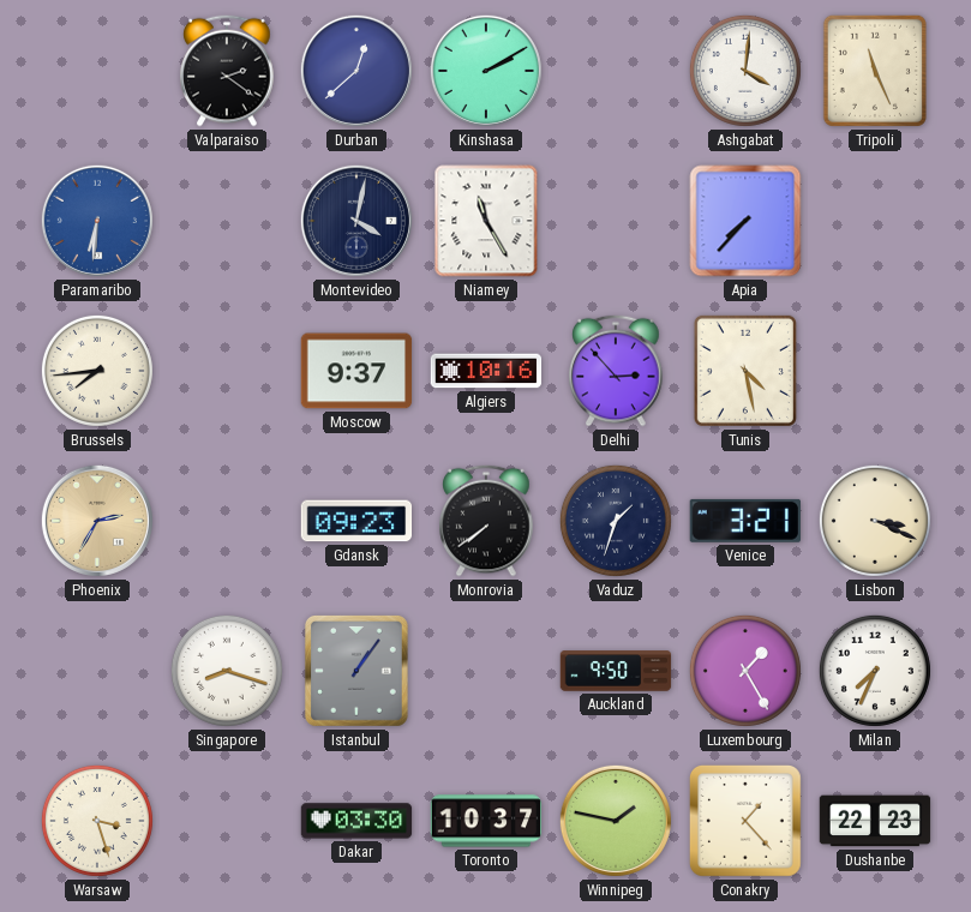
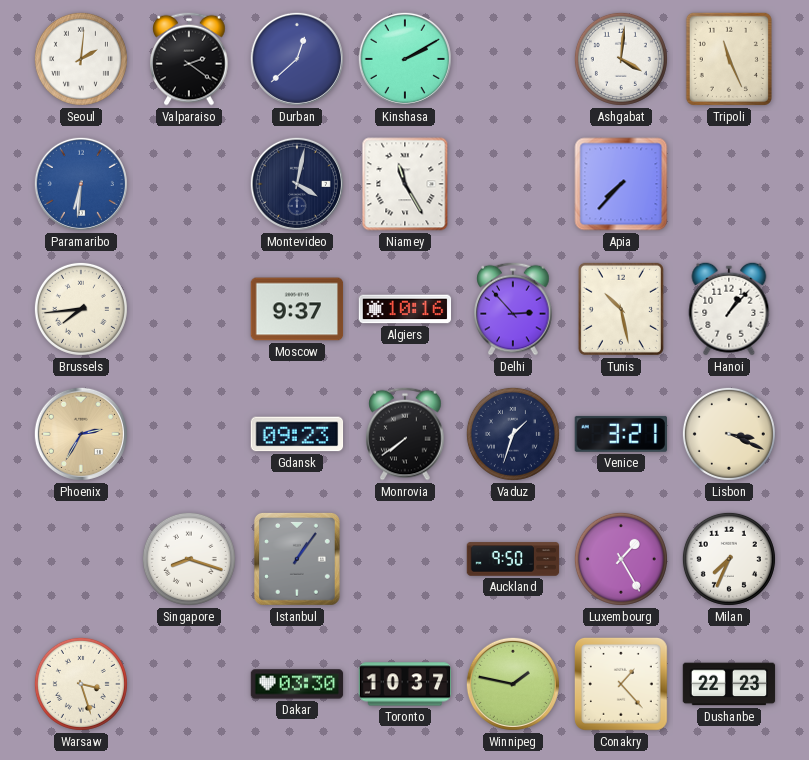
Seoul: none -> 2:01 (81, 59)
Tunis: 4:28 -> 10:28 (621, 309)
Hanoi: none -> 1:07 (729, 309)
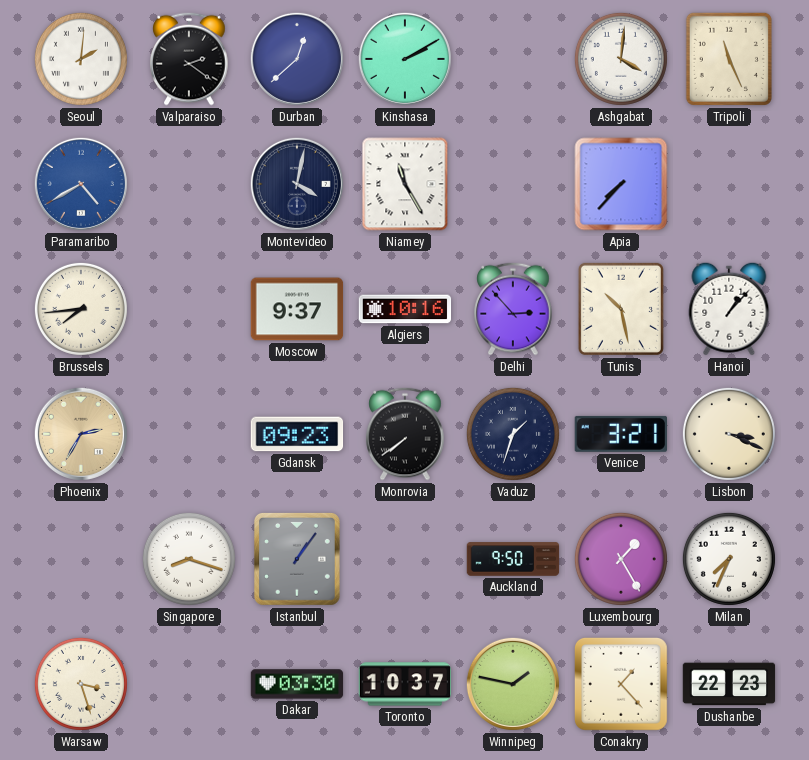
Paramaribo: 6:31 -> 4:40 (81, 184)
